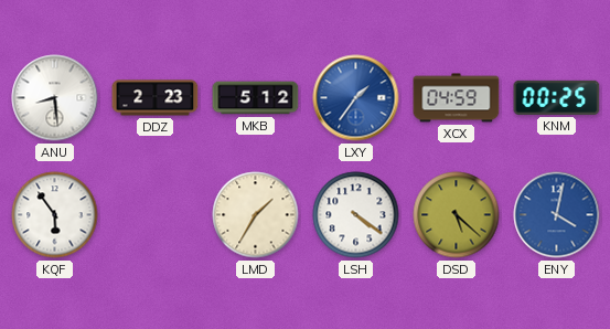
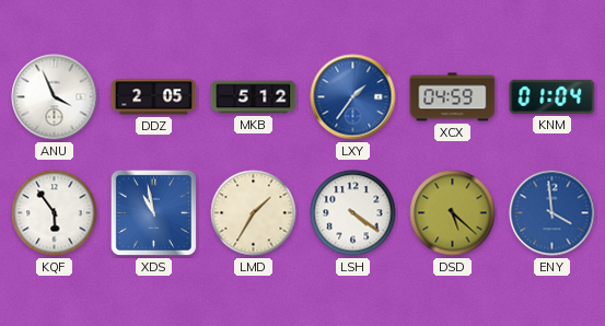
ANU: 8:29 -> 3:56 (55, 97)
DDZ: 2:23 -> 2:05 (154, 97)
KNM: 00:25 -> 01:04 (552, 96)
XDS: none -> 10:58 (153, 212)
ENY: 4:02 -> 3:59 (552, 213)
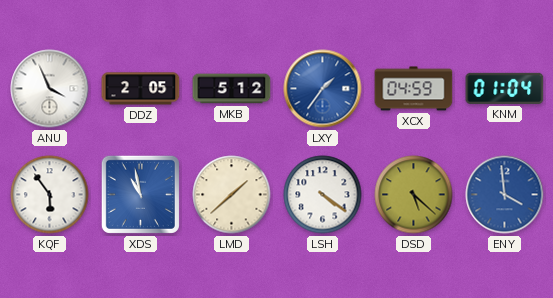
LMD: 1:35 -> 1:38 (232, 195)
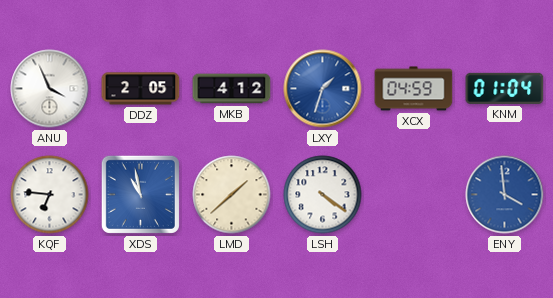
MKB: 5:12 -> 4:12 (232, 89)
LXY: 1:36 -> 1:33 (323, 89)
KQF: 5:54 -> 6:46 (50, 195)
DSD: 5:22 -> none (414, 195)
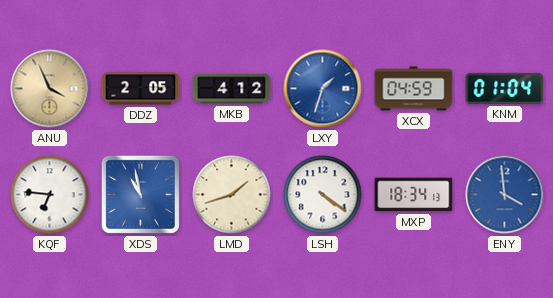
ANU dial: white -> champagne (50, 89)
LMD: 1:38 -> 1:42 (232, 195)
MXP: none -> 18:34 (414, 195)
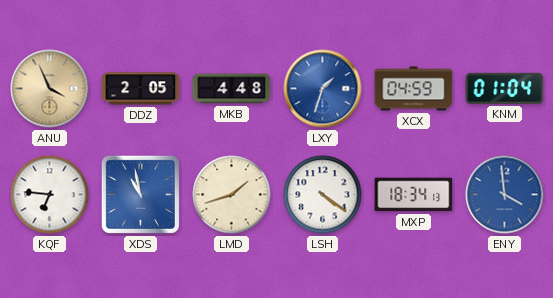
MKB: 4:12 -> 4:48 (232, 89)
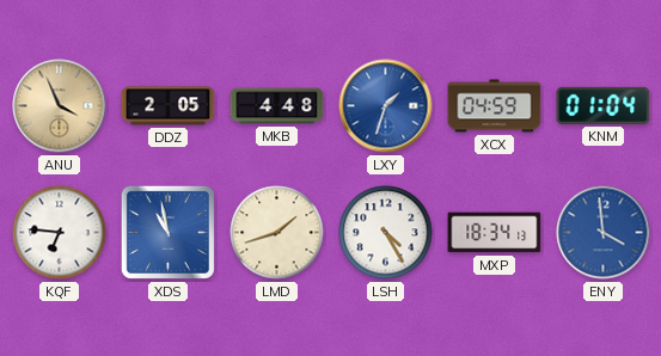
LSH: 4:21 -> 4:25 (386, 233)
